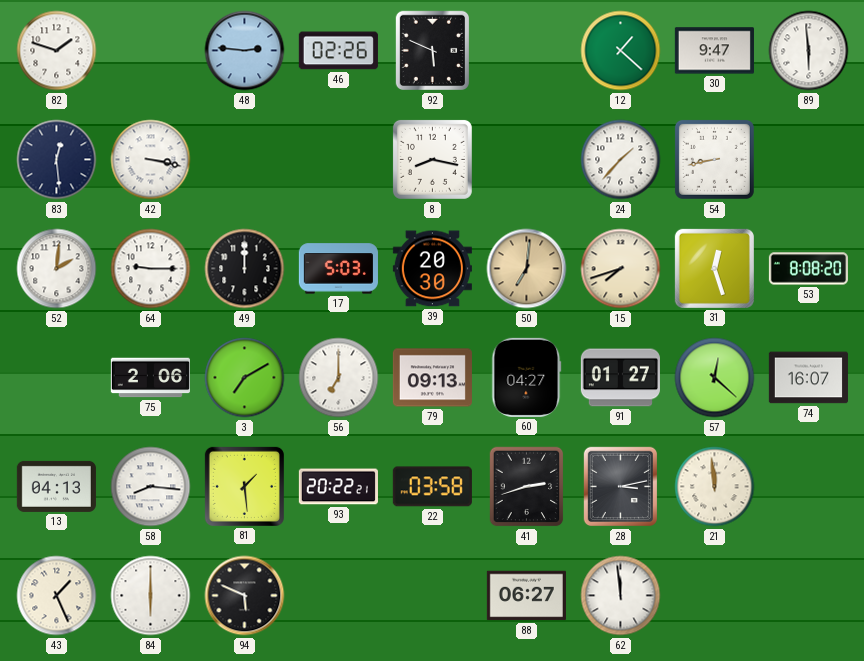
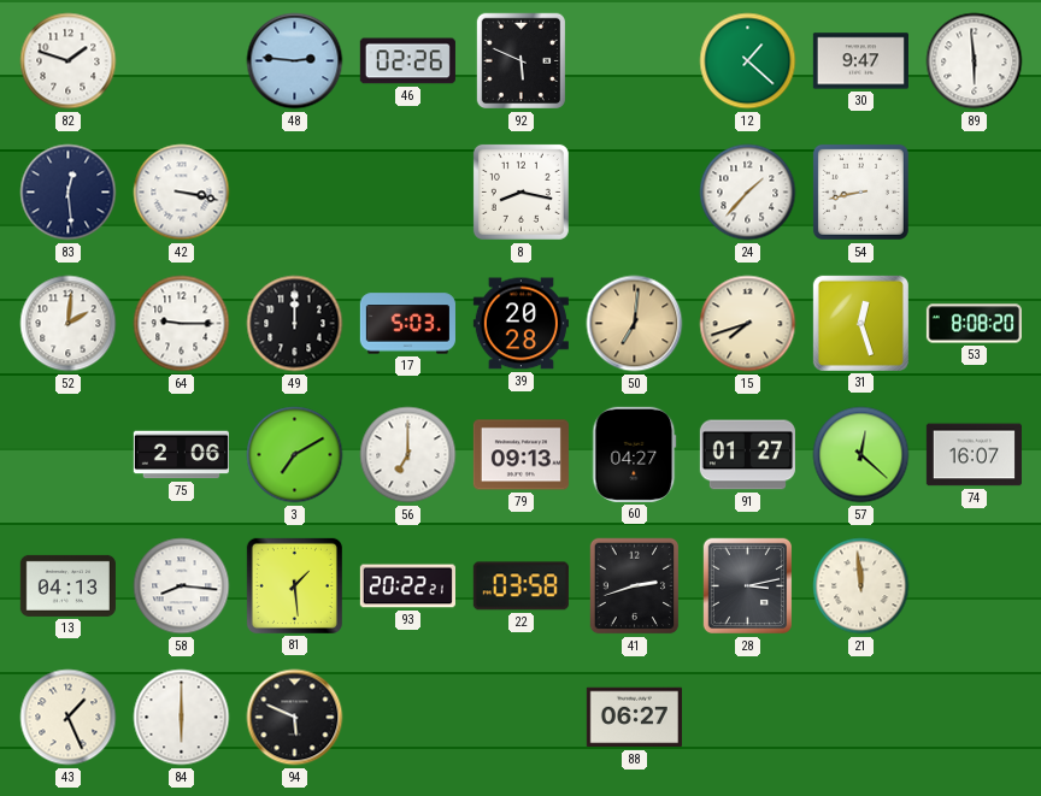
39: 20:30 -> 20:28 (520, 324)
62: 11:59 -> none (621, 596)
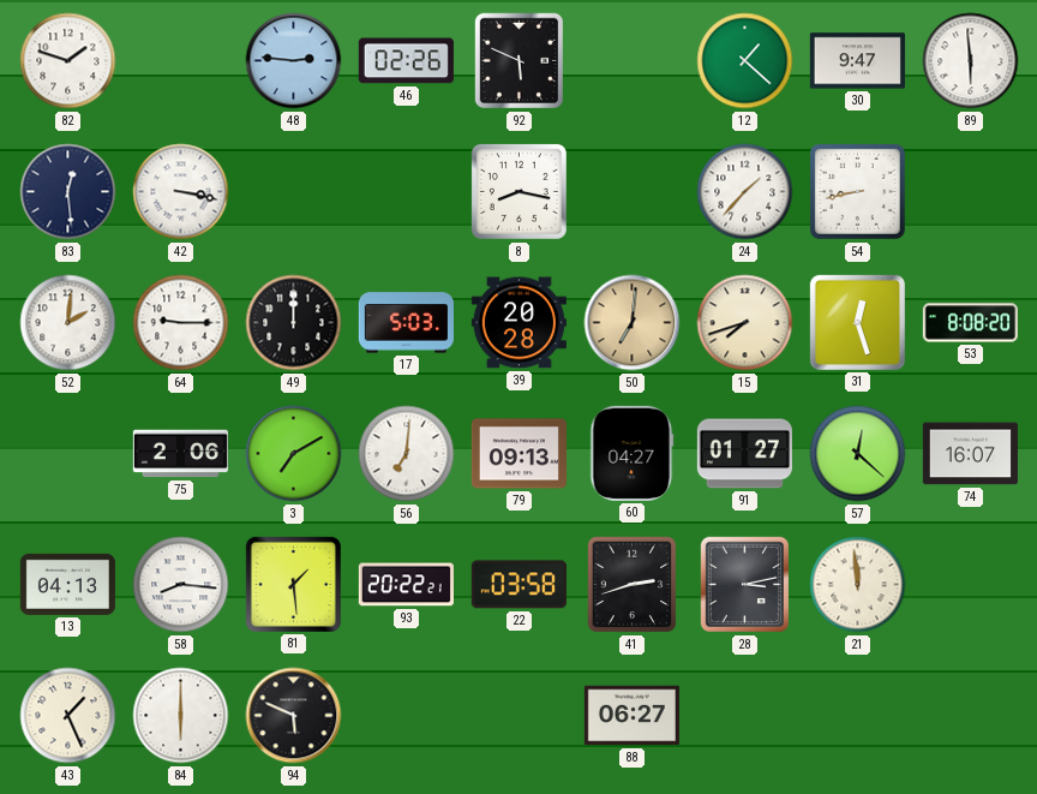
56: 7:00 -> 7:01 (407, 454)
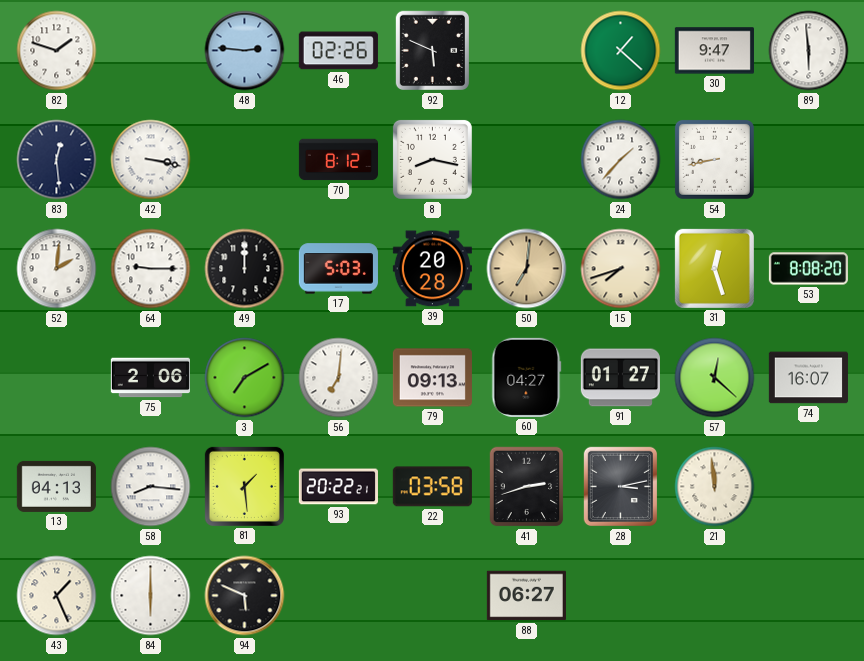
70: none -> 8:12 (338, 160)
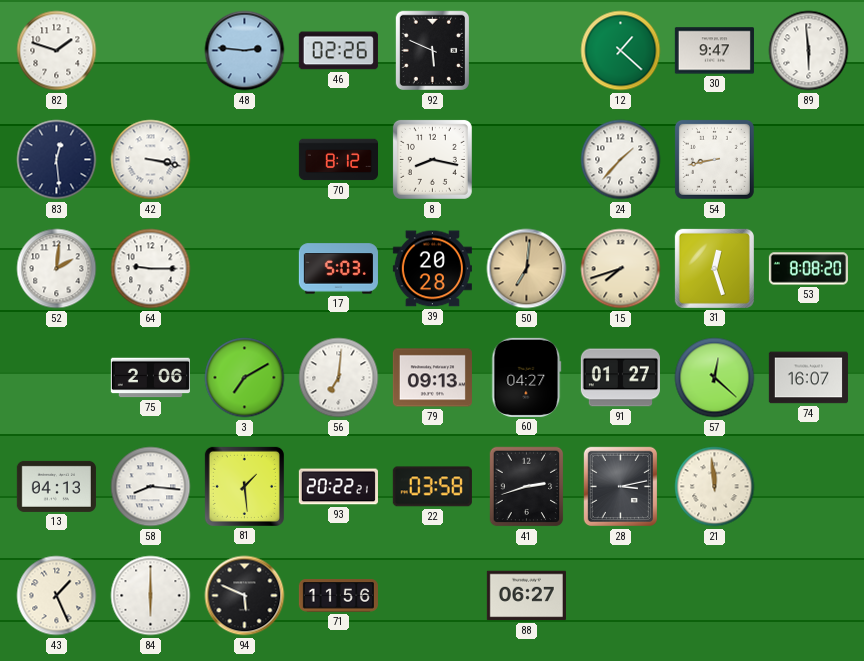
49: 12:00 -> none (245, 269)
71: none -> 11:56 (338, 596)
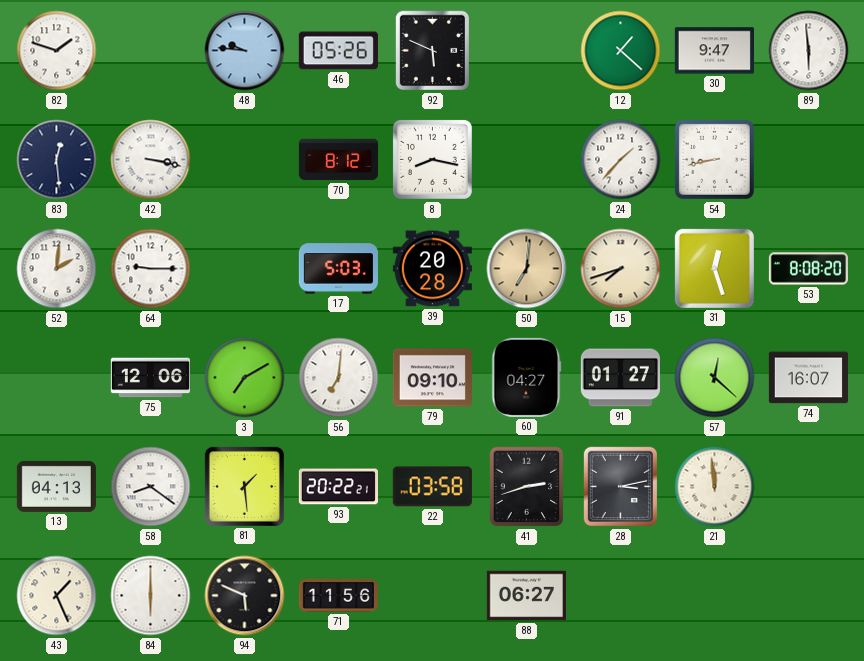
48: 2:46 -> 9:46 (245, 51)
46: 02:26 -> 05:26 (338, 51)
75: 2:06 -> 12:06 (150, 378)
79: 09:13 -> 09:10 (432, 378)
58: 8:16 -> 8:21 (151, 487)
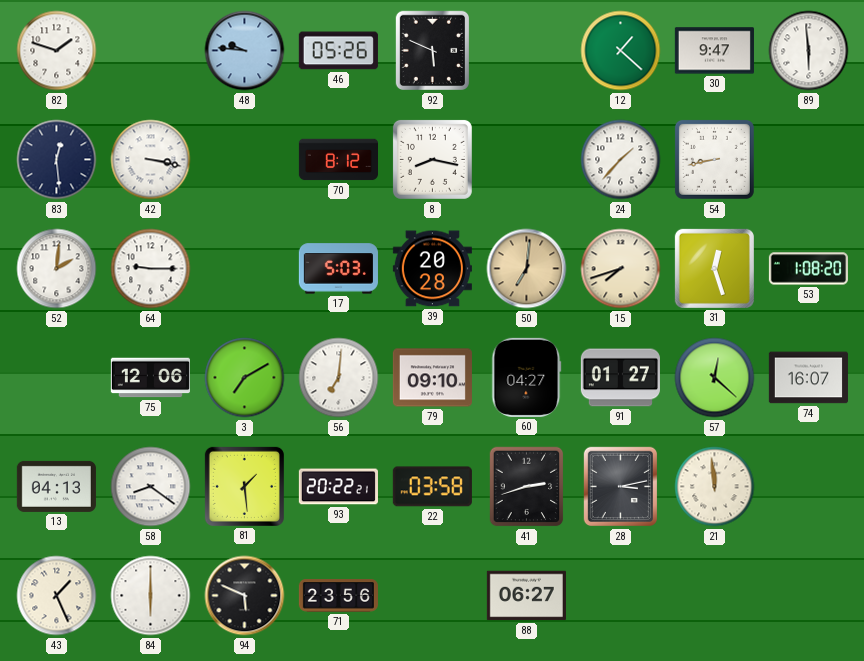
53: 8:08 -> 1:08 (808, 269)
71: 11:56 -> 23:56 (338, 596)
